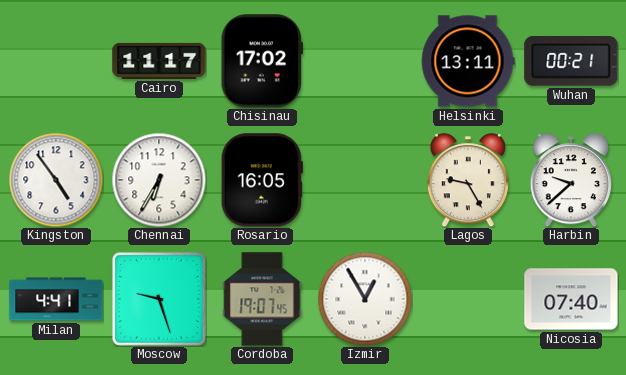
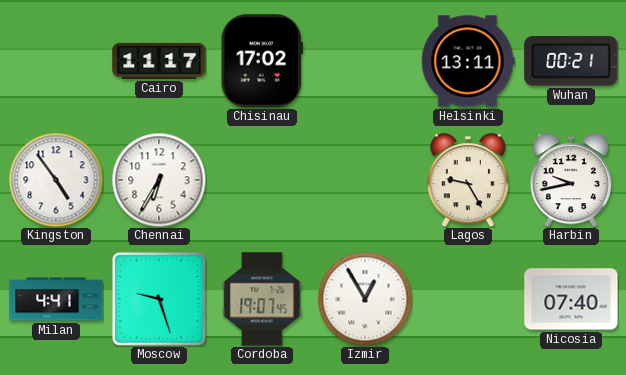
Rosario: 16:05 -> none (262, 180)
Harbin: 9:38 -> 9:43 (571, 180)
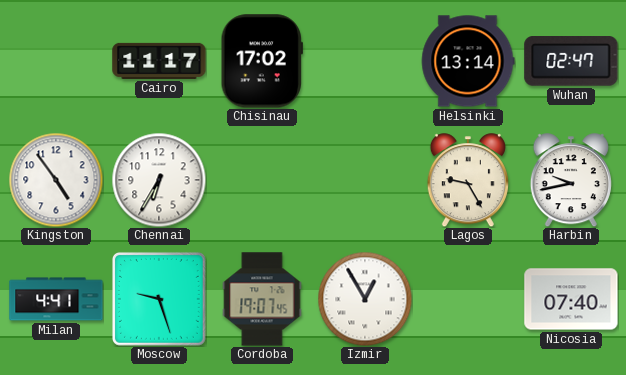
Helsinki: 13:11 -> 13:14 (468, 61)
Wuhan: 00:21 -> 02:47 (571, 62)
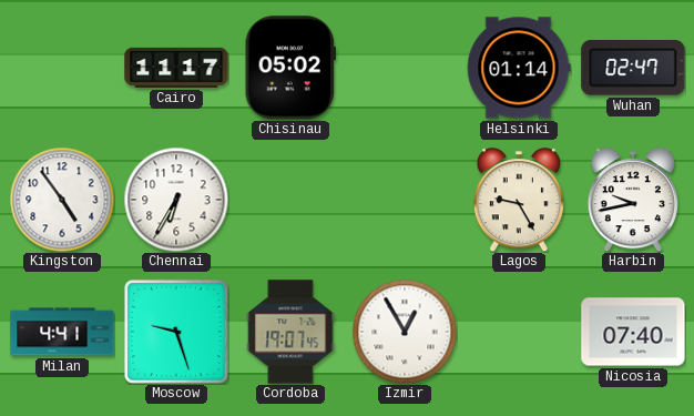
Chisinau: 17:02 -> 05:02 (290, 68)
Helsinki: 13:14 -> 01:14 (519, 68)
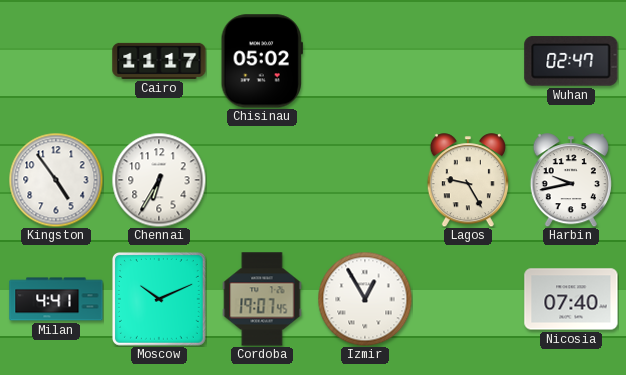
Helsinki: 01:14 -> none (519, 68)
Moscow: 9:27 -> 10:11 (159, 299)
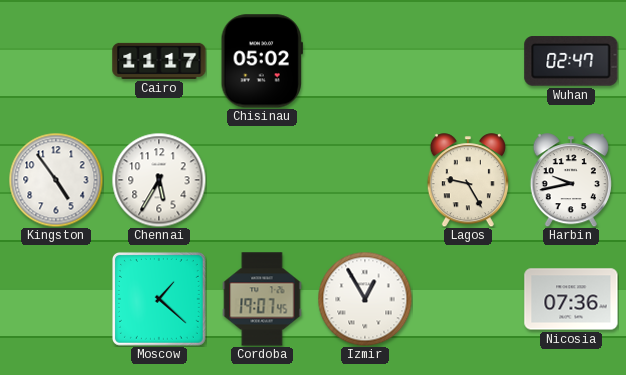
Chennai: 6:35 -> 5:35 (159, 180)
Milan: 4:41 -> none (56, 299)
Moscow: 10:11 -> 1:22 (159, 299)
Nicosia: 07:40 -> 07:36 (571, 299)
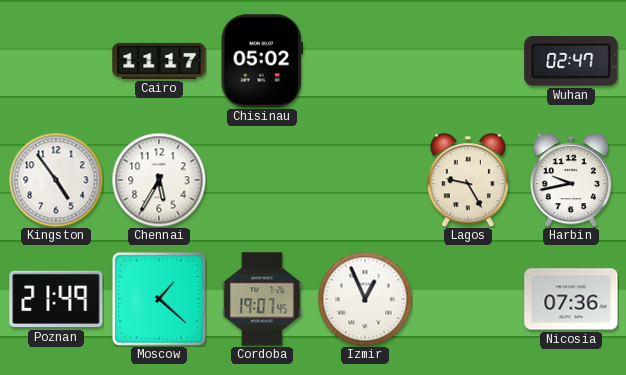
Poznan: none -> 21:49 (56, 299)
Izmir: 12:55 -> 12:56 (365, 299)
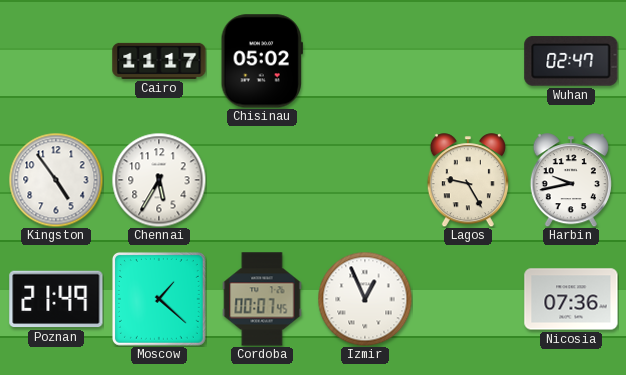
Cordoba: 19:07 -> 00:07 (262, 299)
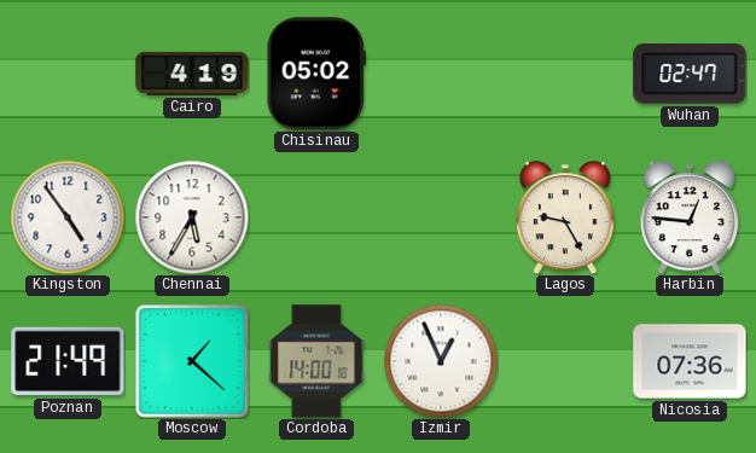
Cairo: 11:17 -> 4:19 (192, 74)
Harbin: 9:43 -> 12:46 (690, 217)
Cordoba: 00:07 -> 14:00 (316, 361)
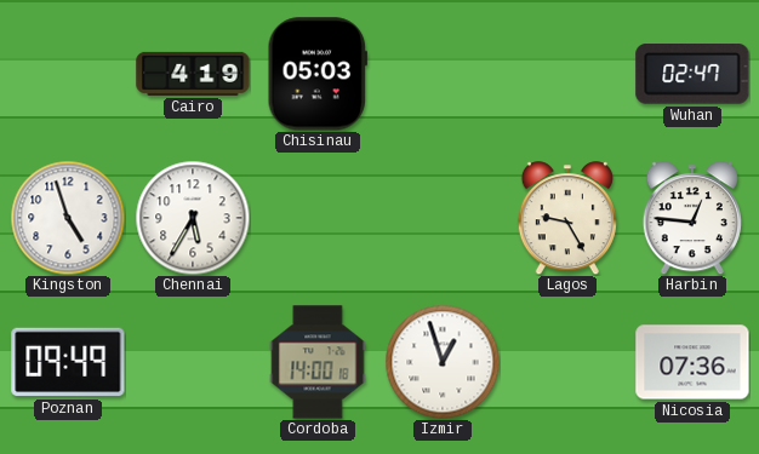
Chisinau: 05:02 -> 05:03 (318, 74)
Kingston: 4:54 -> 4:57 (68, 218)
Poznan: 21:49 -> 09:49 (68, 362)
Moscow: 1:22 -> none (192, 361)
Izmir: 12:56 -> 12:57 (443, 362)
